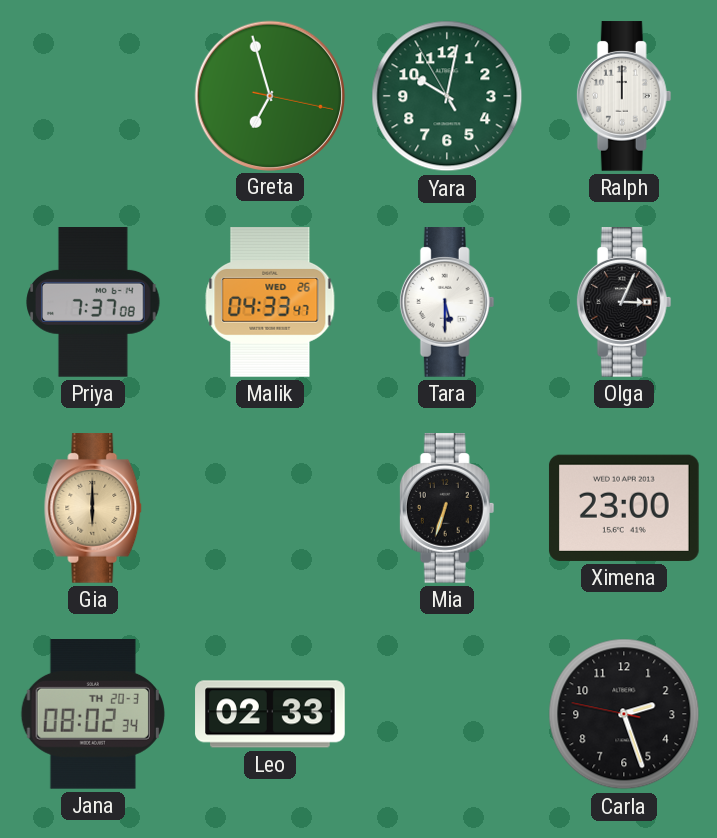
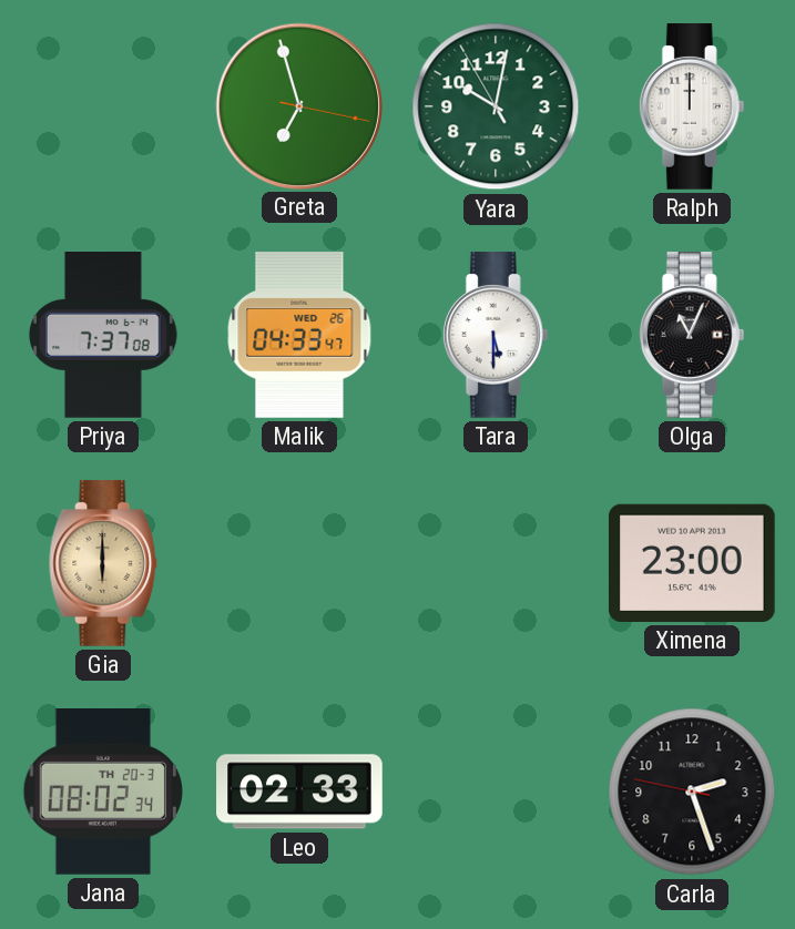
Olga: 3:04 -> 11:04 (692, 335)
Mia: 6:33 -> none (447, 508)
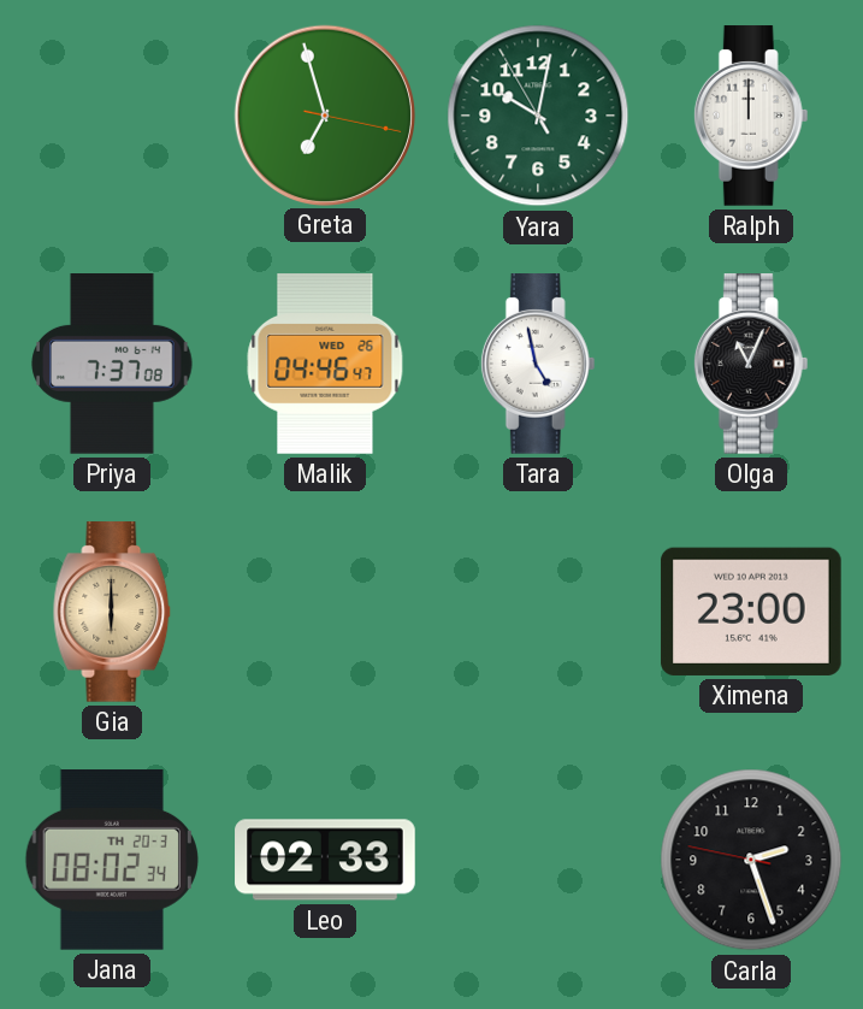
Malik: 04:33 -> 04:46 (325, 364)
Tara: 5:30 -> 4:58 (538, 364)
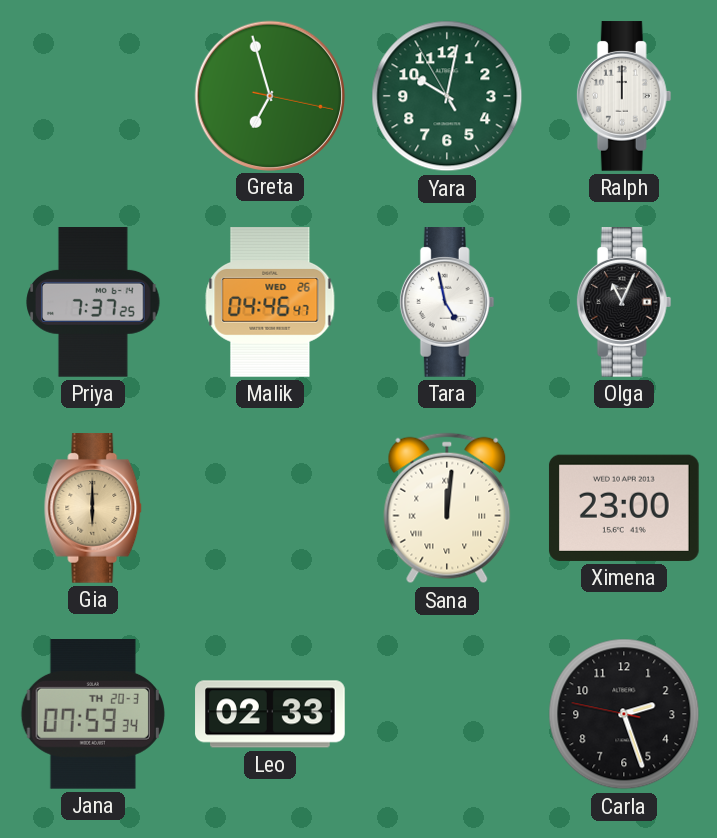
Priya: 7:37:08 -> 7:37:25 (93, 302)
Sana: none -> 12:01 (447, 508)
Jana: 08:02 -> 07:59 (93, 715)
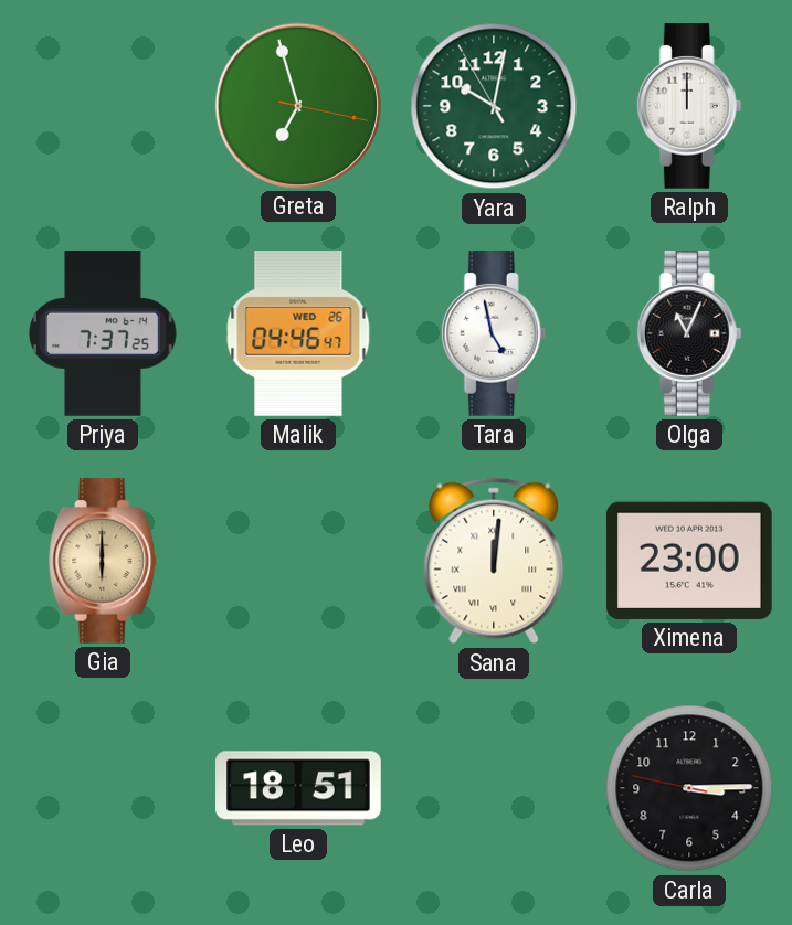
Jana: 07:59 -> none (93, 715)
Leo: 02:33 -> 18:51 (298, 788)
Carla: 2:26 -> 3:14 (689, 788)
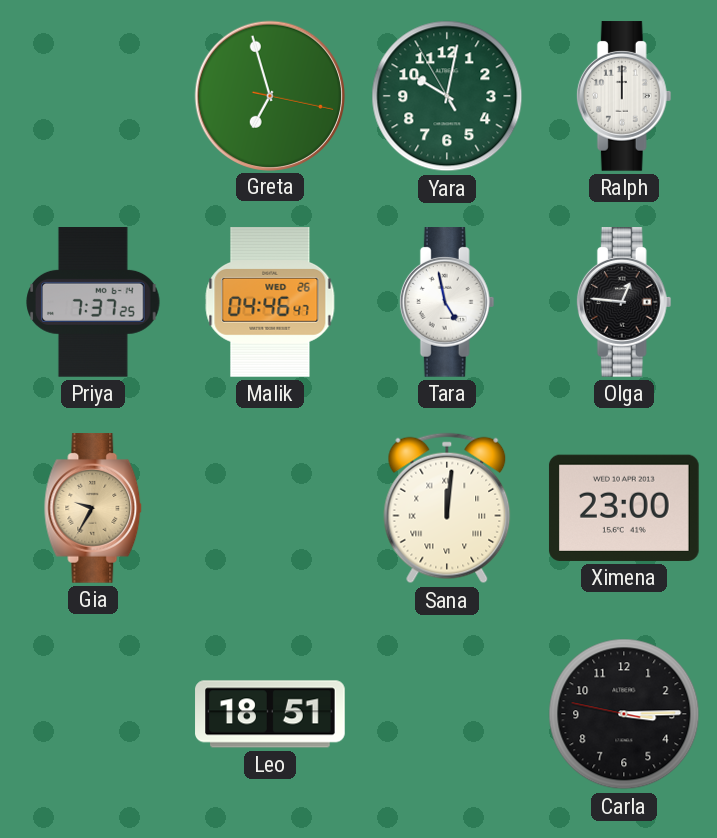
Olga: 11:04 -> 12:46 (624, 302)
Gia: 6:00 -> 9:35 (93, 508)
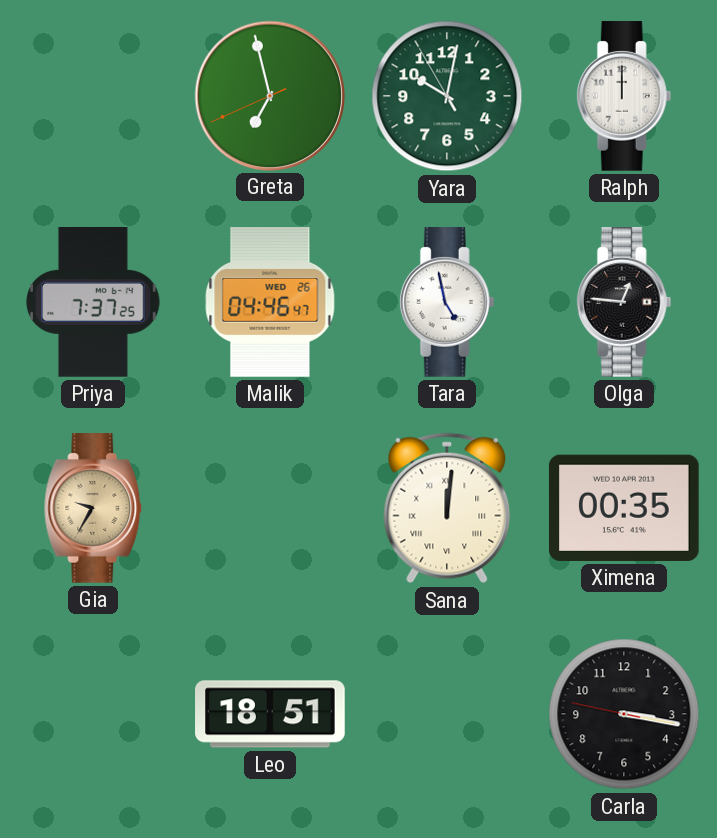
Greta: 6:57:17 -> 6:57:41 (269, 95)
Ximena: 23:00 -> 00:35 (624, 508)
Carla: 3:14 -> 3:16 (624, 714)
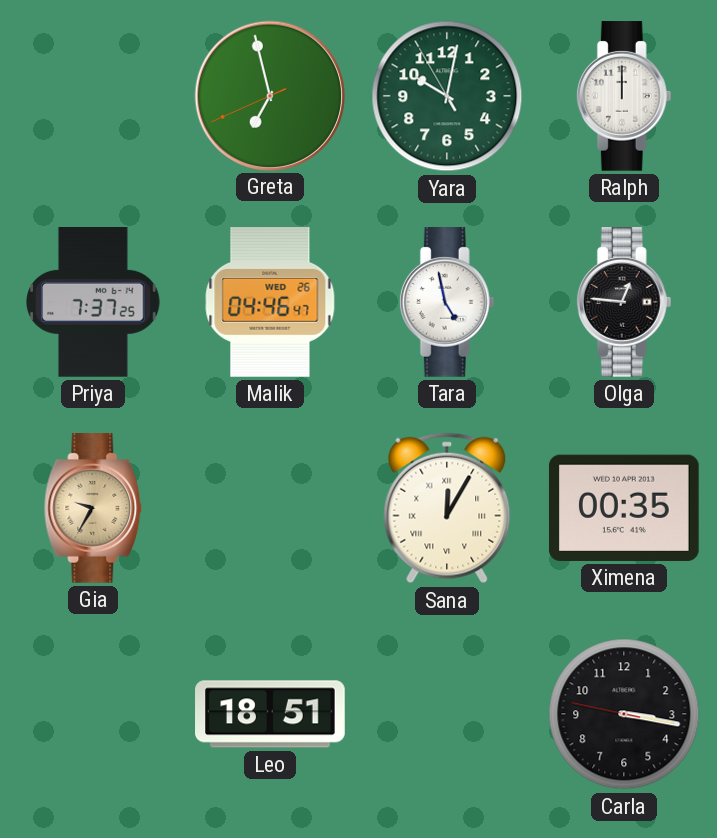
Sana: 12:01 -> 12:05 (447, 508)
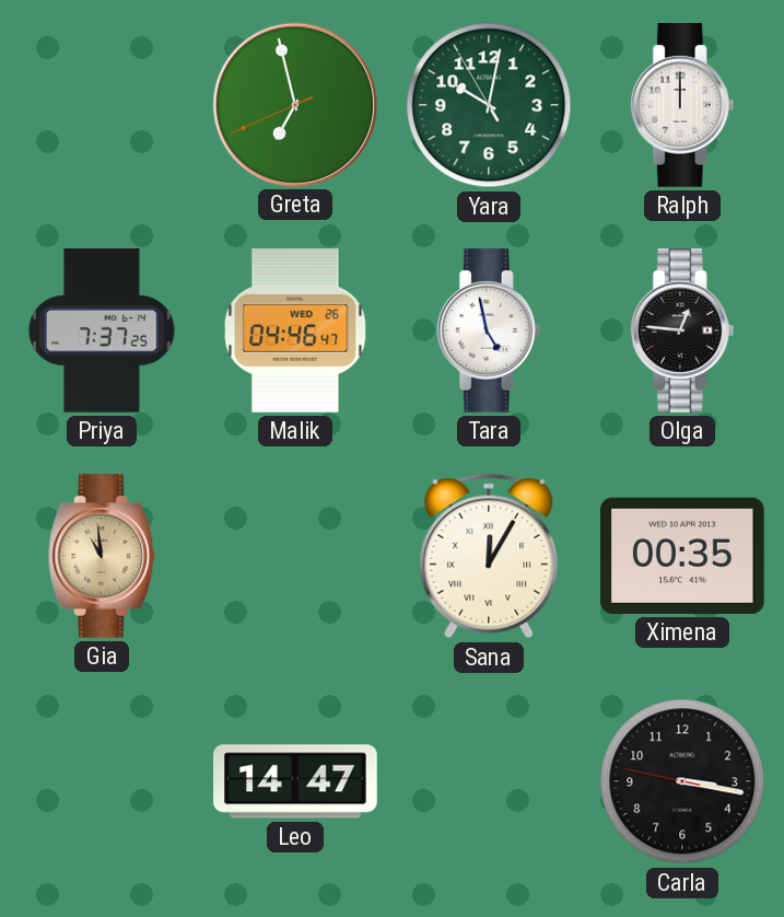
Gia: 9:35 -> 10:59 (102, 556)
Leo: 18:51 -> 14:47 (295, 781)
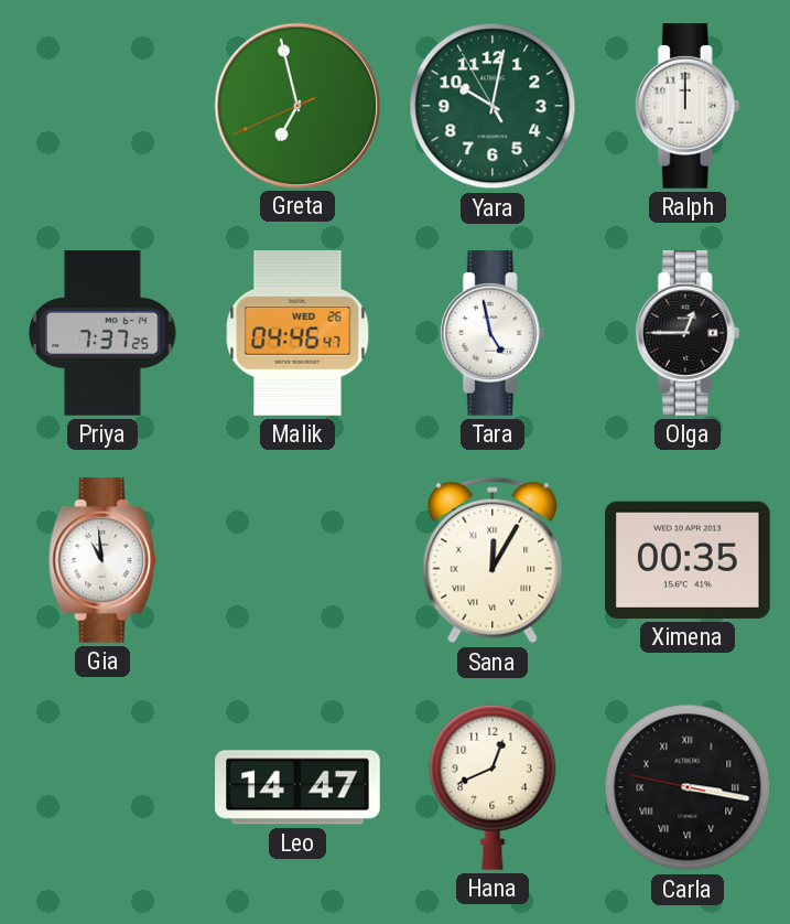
Olga: 12:46 -> 12:45 (688, 333)
Gia dial: champagne -> white (102, 560)
Hana: none -> 12:41 (493, 787)
Carla numerals: Arabic -> Roman (688, 787)
